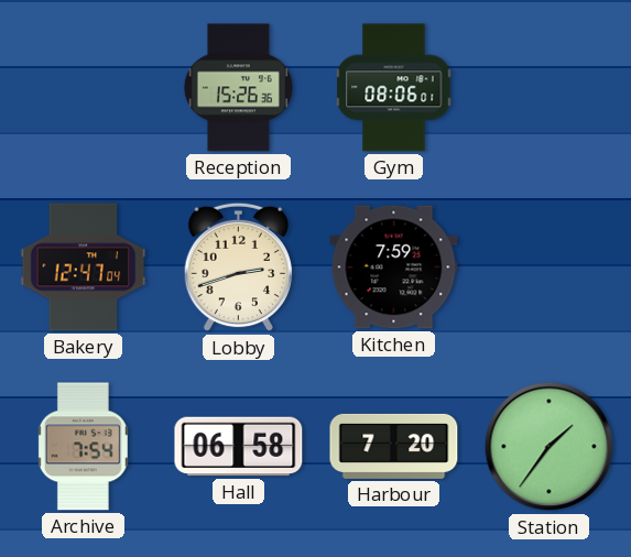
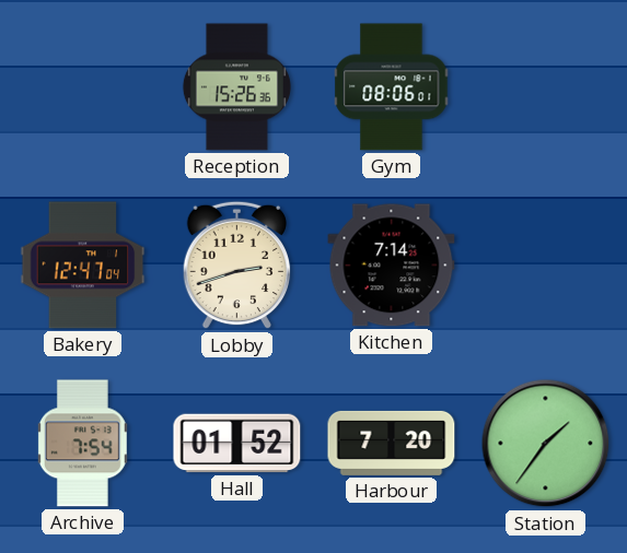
Kitchen: 7:59 -> 7:14 (392, 266)
Hall: 06:58 -> 01:52 (237, 444)
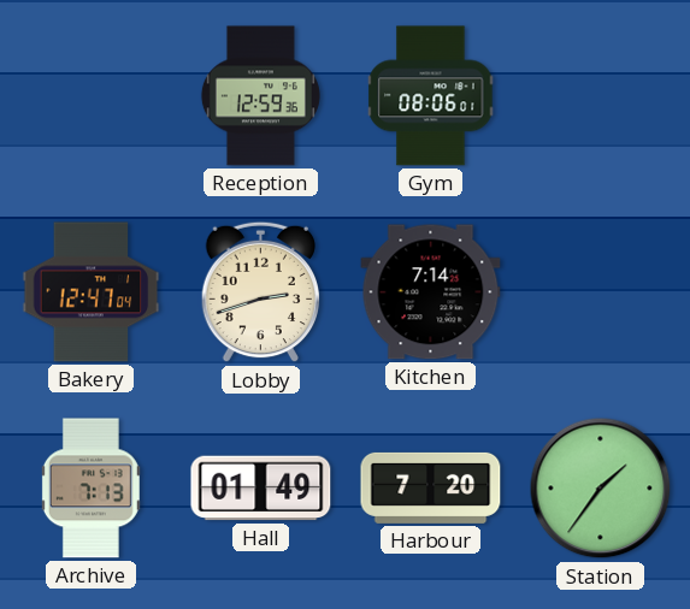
Reception: 15:26 -> 12:59 (260, 96)
Archive: 7:54 -> 7:13 (90, 489)
Hall: 01:52 -> 01:49 (261, 489)
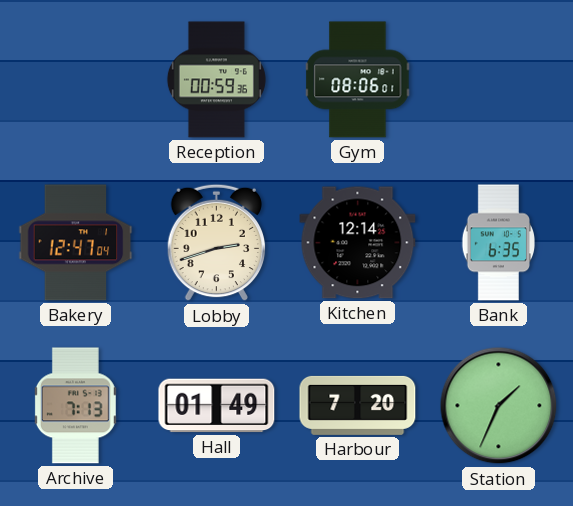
Reception: 12:59 -> 00:59 (216, 80)
Kitchen: 7:14 -> 12:14 (358, 243)
Bank: none -> 6:35 (498, 243)
Station: 1:36 -> 1:34 (499, 406)
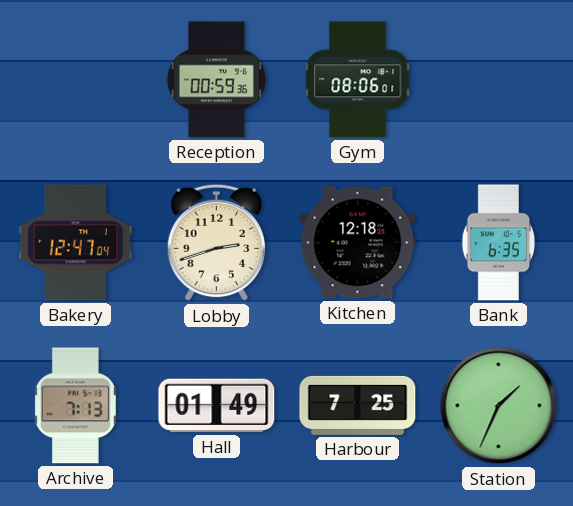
Kitchen: 12:14 -> 12:18 (358, 243)
Harbour: 7:20 -> 7:25 (358, 405)
